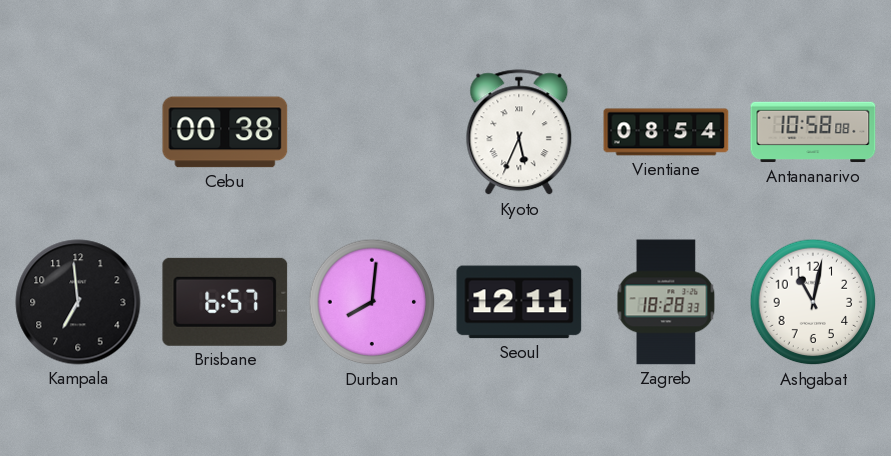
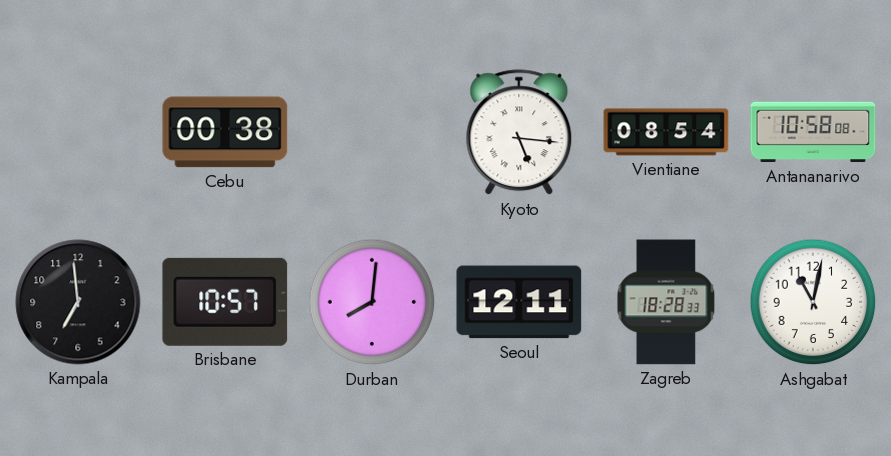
Kyoto: 5:34 -> 5:16 (519, 133)
Brisbane: 6:57 -> 10:57 (225, 302)
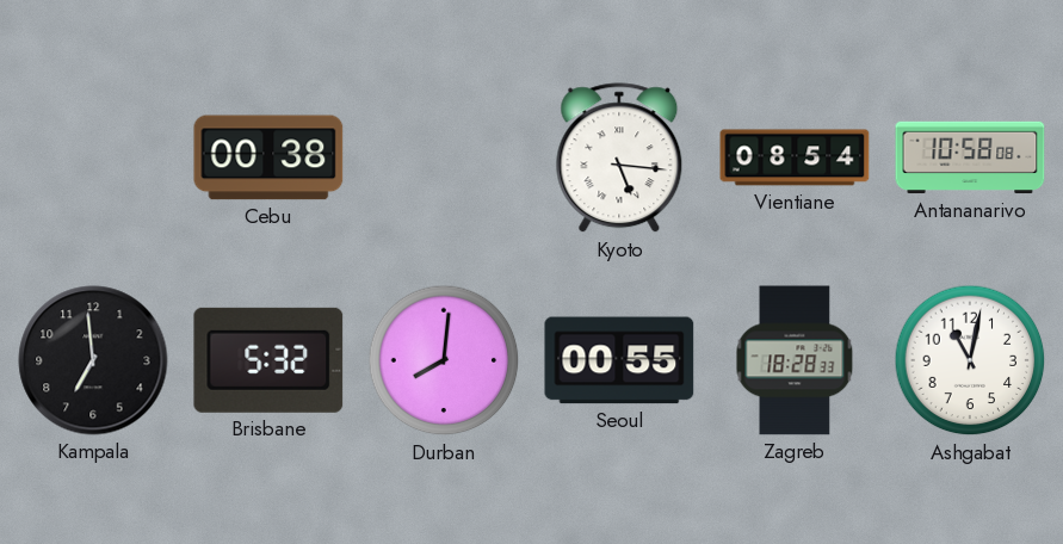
Brisbane: 10:57 -> 5:32 (268, 360)
Seoul: 12:11 -> 00:55 (619, 360)
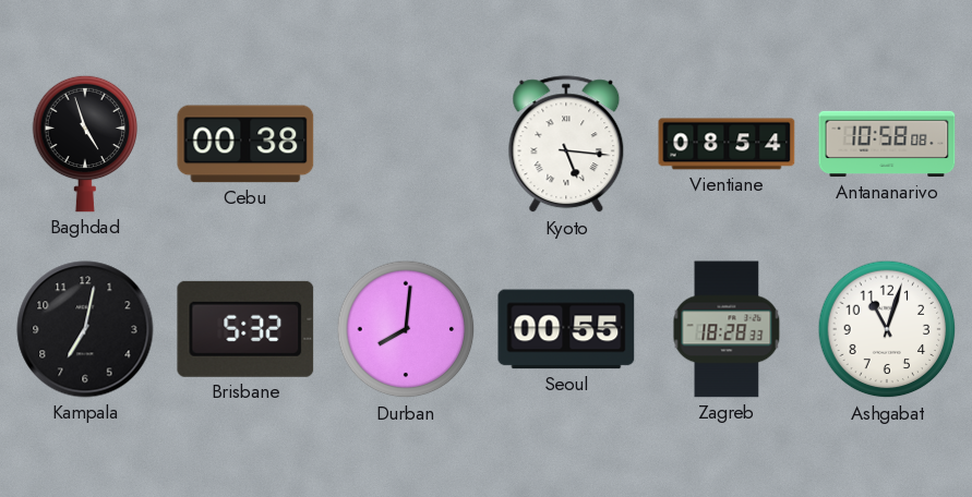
Baghdad: none -> 4:57 (85, 144)
Kampala: 6:59 -> 7:02 (85, 329)
Ashgabat: 11:02 -> 11:03 (887, 329)
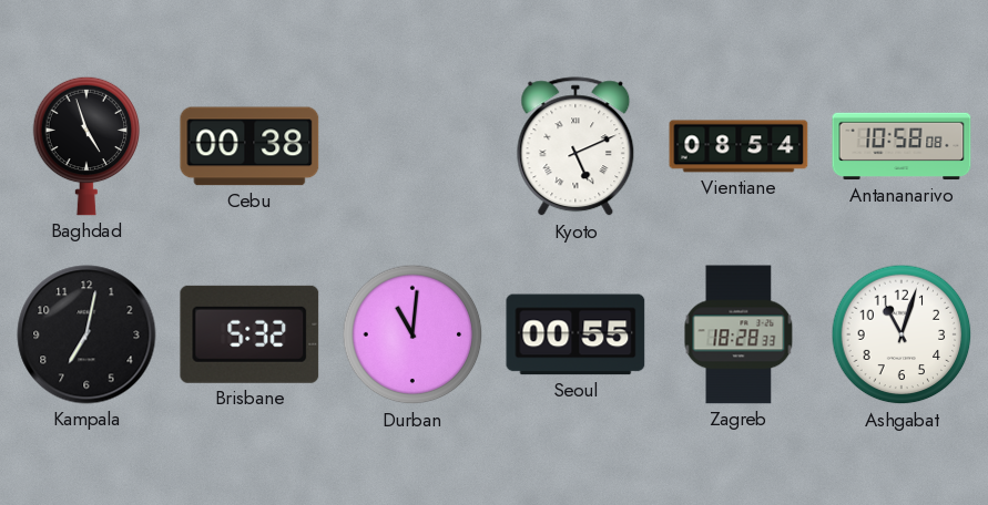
Kyoto: 5:16 -> 5:11 (576, 147)
Durban: 8:01 -> 11:01 (412, 334)
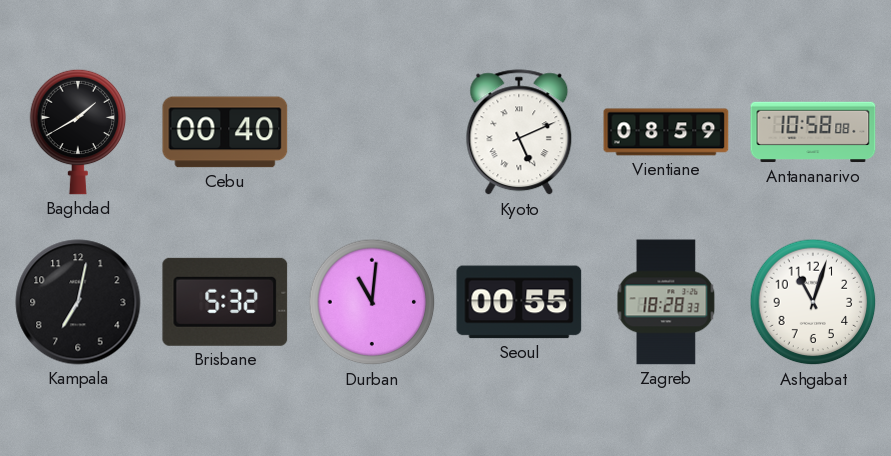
Baghdad: 4:57 -> 1:40 (78, 132)
Cebu: 00:38 -> 00:40 (225, 132)
Vientiane: 08:54 -> 08:59 (666, 132)
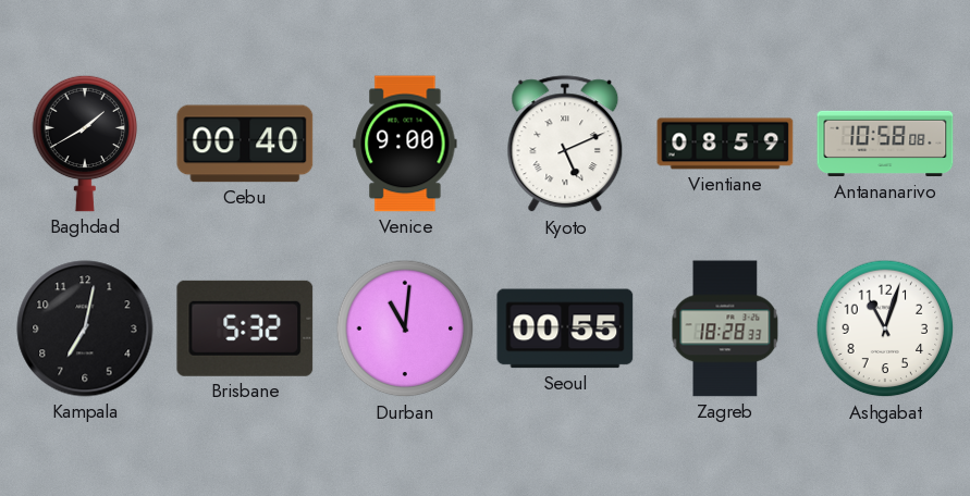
Venice: none -> 9:00 (405, 144)
